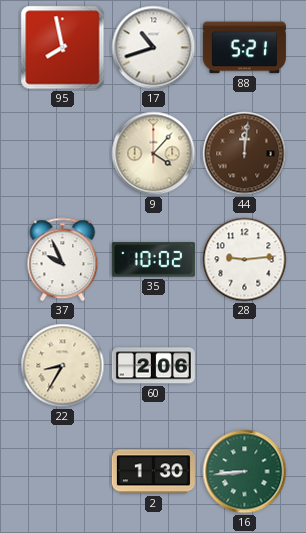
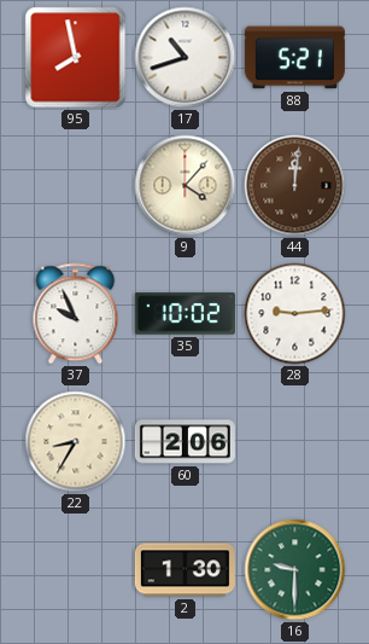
16: 8:44 -> 9:30 (295, 570)
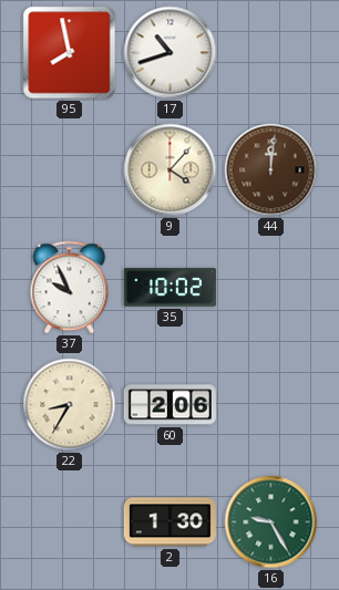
88: 5:21 -> none (294, 58)
28: 9:14 -> none (295, 314)
16: 9:30 -> 9:25 (271, 522)
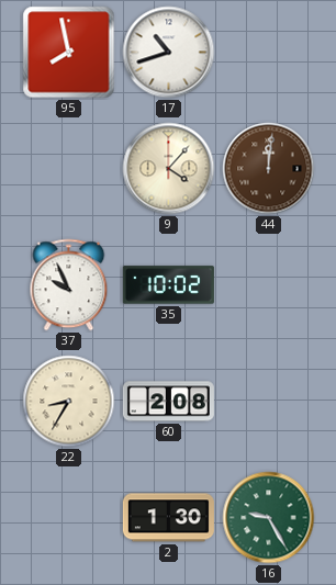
60: 2:06 -> 2:08 (168, 402)
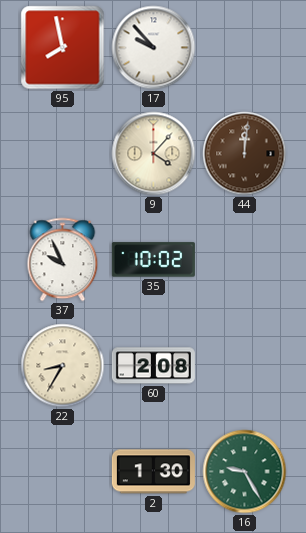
17: 10:42 -> 9:53 (154, 48)
